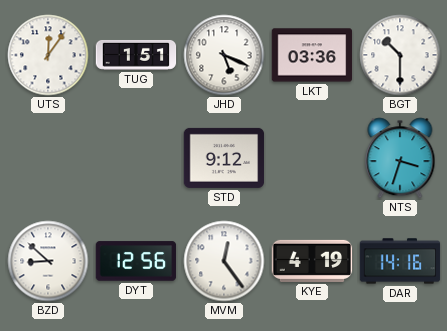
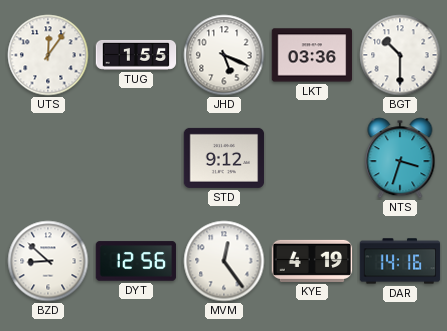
TUG: 1:51 -> 1:55 (136, 55)
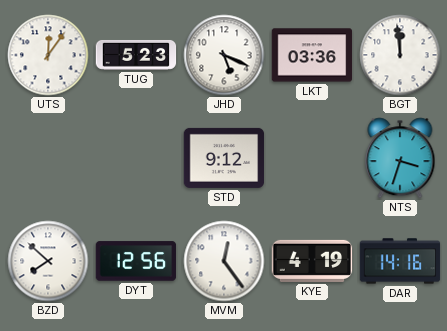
TUG: 1:55 -> 5:23 (136, 55)
BGT: 10:30 -> 11:59 (400, 55)
BZD: 8:52 -> 7:52 (48, 261)
